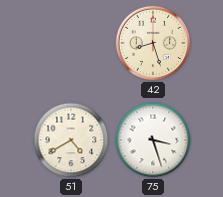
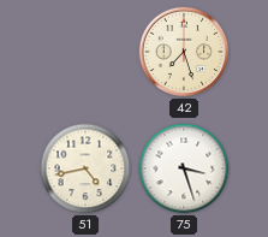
42: 8:27 -> 7:27 (184, 52)
51: 4:40 -> 4:43 (85, 168)
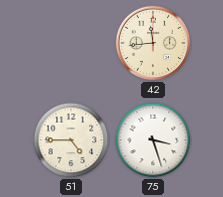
42: 7:27 -> 11:44 (153, 43)
51: 4:43 -> 4:45 (71, 140)
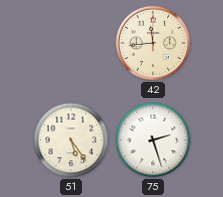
51: 4:45 -> 5:24 (71, 140)
75: 3:27 -> 2:27 (153, 140)
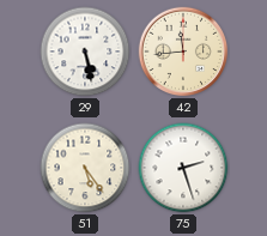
29: none -> 5:28 (85, 52)
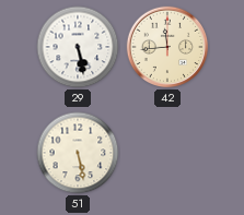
51: 5:24 -> 5:28 (78, 153)
75: 2:27 -> none (183, 168)
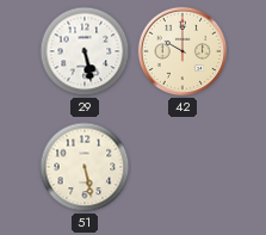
42: 11:44 -> 10:00 (183, 51)
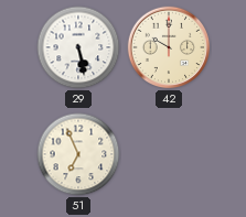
51: 5:28 -> 6:56 (78, 154)
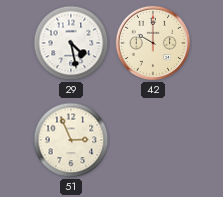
29: 5:28 -> 4:28 (71, 43)
51: 6:56 -> 2:56 (71, 140)
